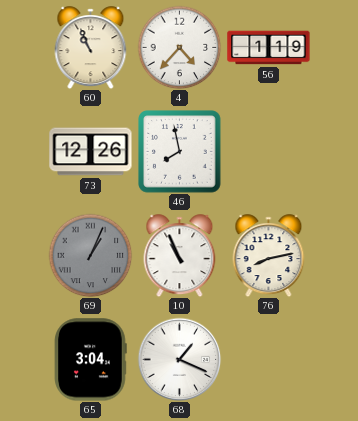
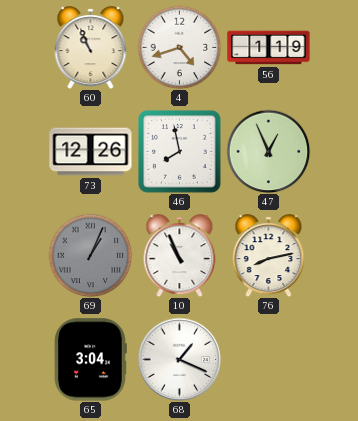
4: 4:37 -> 4:42 (179, 47)
47: none -> 12:56 (268, 151)
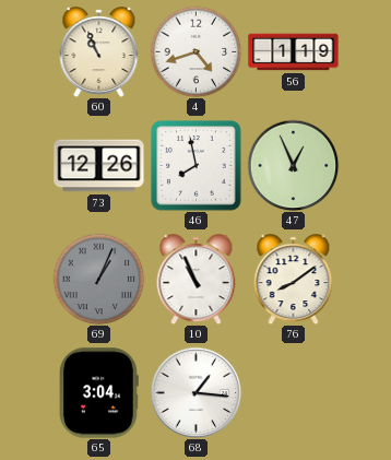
76: 8:13 -> 8:09 (294, 280)
68: 1:19 -> 1:16 (195, 392)
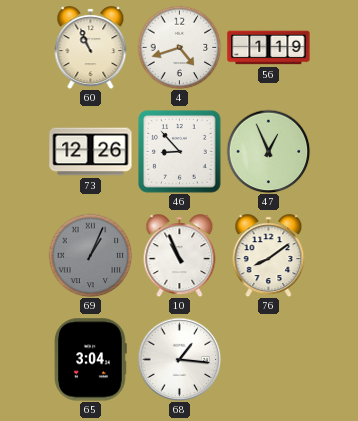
46: 7:58 -> 8:53 (180, 152)
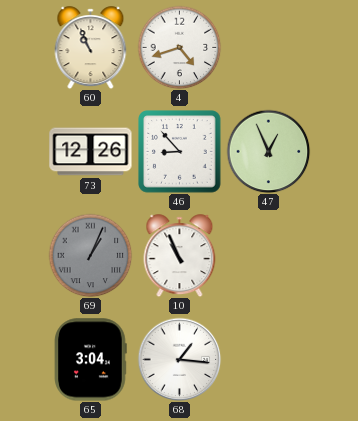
56: 1:19 -> none (269, 48)
76: 8:09 -> none (269, 256)
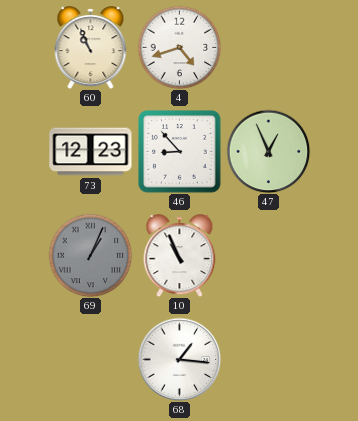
73: 12:26 -> 12:23 (91, 152)
65: 3:04 -> none (91, 360)
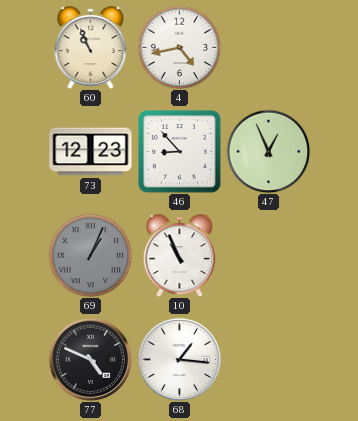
4: 4:42 -> 4:43 (179, 47)
77: none -> 4:49 (90, 359)
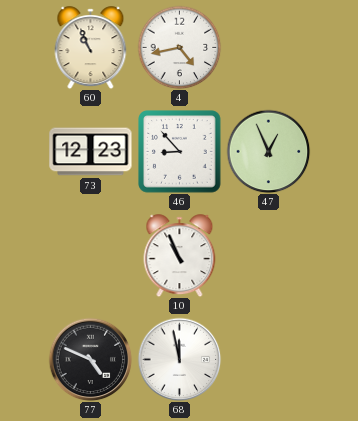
69: 1:04 -> none (90, 255)
68: 1:16 -> 11:58 (179, 359)
